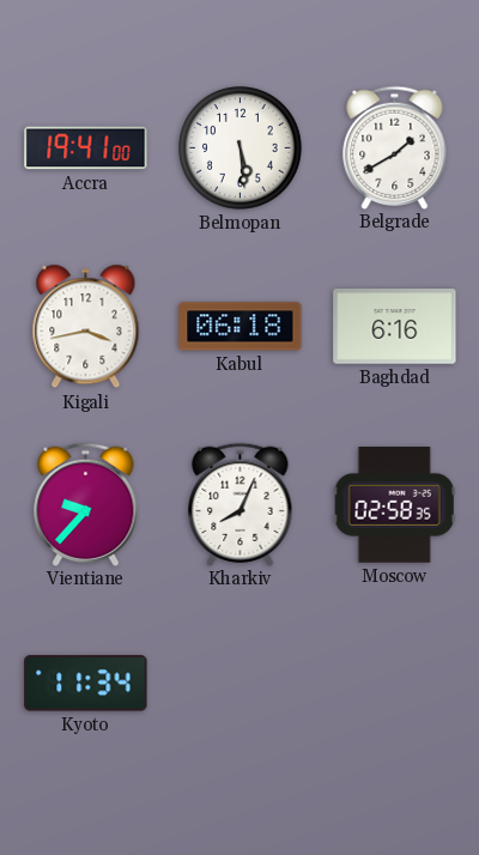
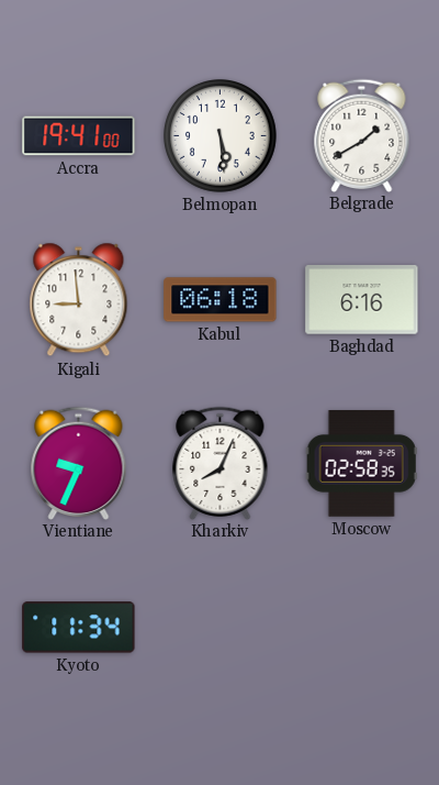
Kigali: 3:43 -> 8:59 (79, 300)
Vientiane: 9:37 -> 9:34 (79, 463)
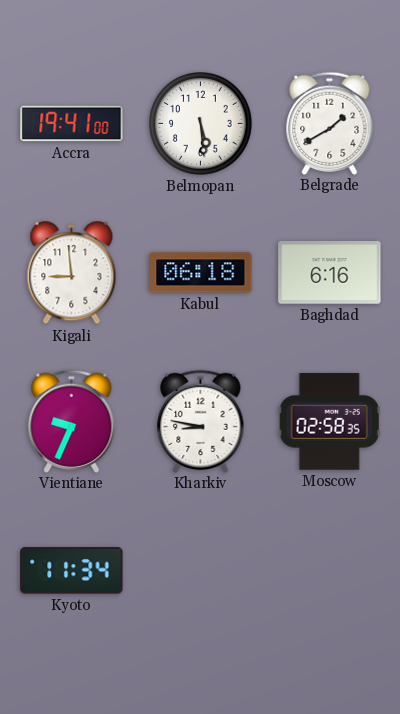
Kharkiv: 8:04 -> 8:47 (201, 421)
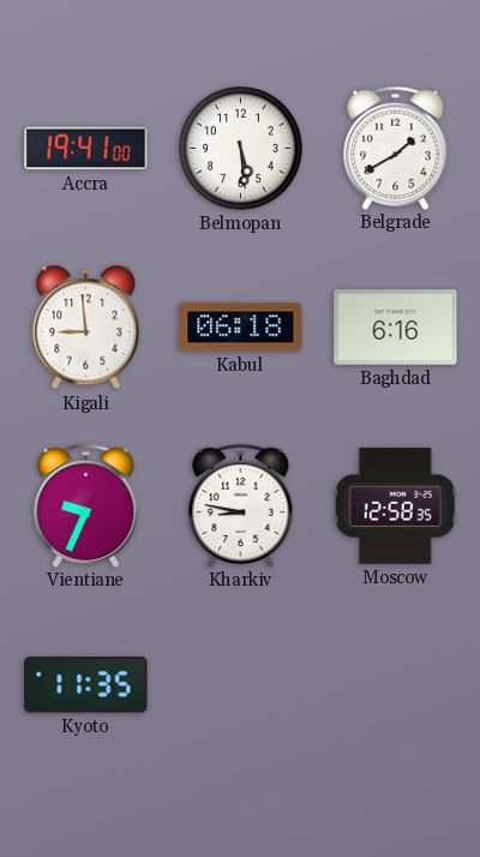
Moscow: 02:58 -> 12:58 (395, 507)
Kyoto: 11:34 -> 11:35 (86, 685)
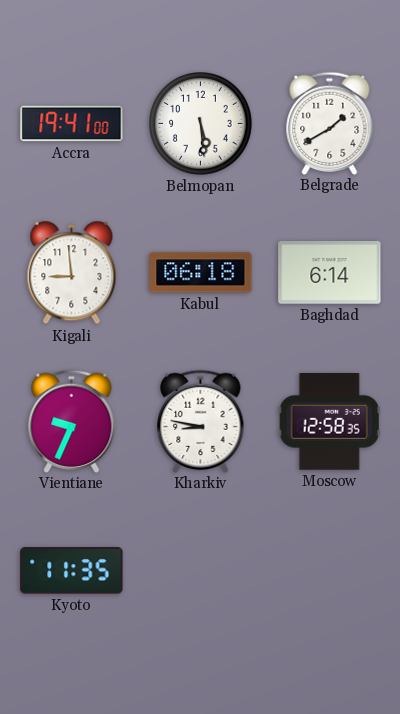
Baghdad: 6:16 -> 6:14 (330, 273)
